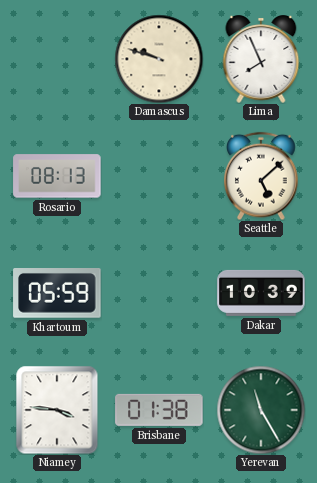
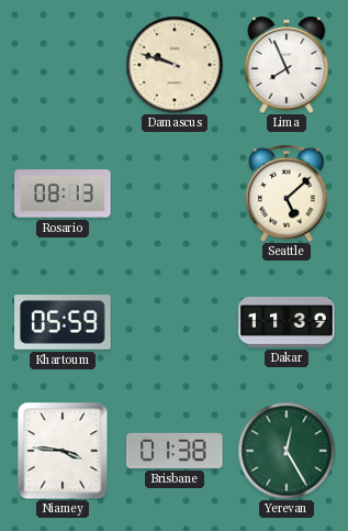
Dakar: 10:39 -> 11:39 (287, 322)
Yerevan: 11:25 -> 12:25 (287, 451)
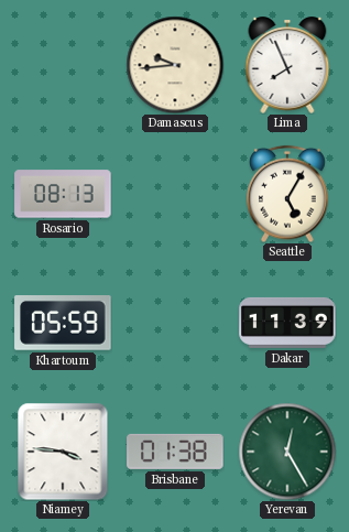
Damascus: 9:48 -> 9:44 (175, 65)
Seattle: 5:08 -> 5:05 (287, 194)
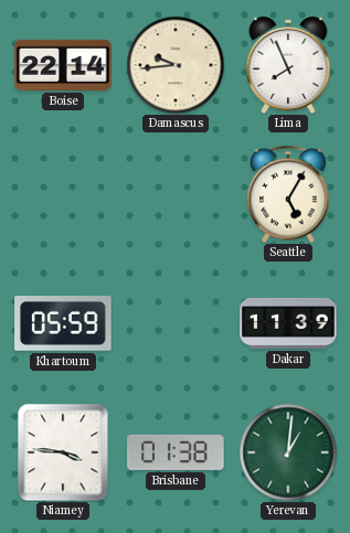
Boise: none -> 22:14 (63, 65)
Rosario: 08:13 -> none (63, 194)
Yerevan: 12:25 -> 1:01 (288, 452)
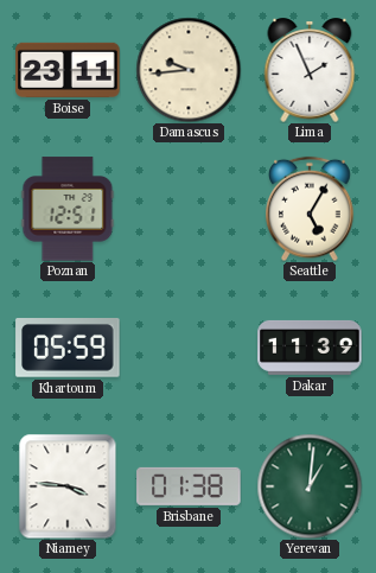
Boise: 22:14 -> 23:11 (68, 70)
Lima: 7:56 -> 1:56 (310, 71)
Poznan: none -> 12:51 (68, 209)
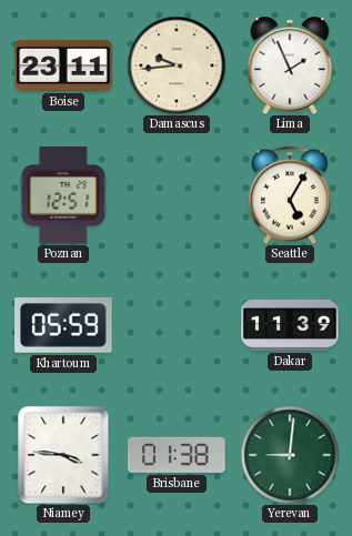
Yerevan: 1:01 -> 9:01 (290, 455)
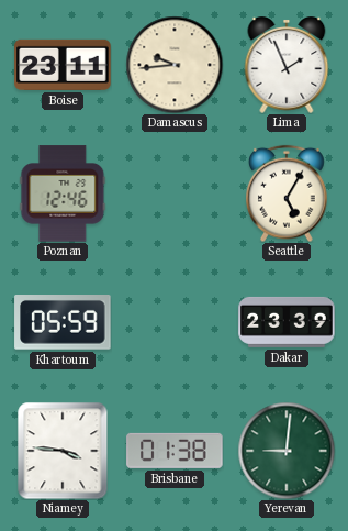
Poznan: 12:51 -> 12:46 (63, 193)
Dakar: 11:39 -> 23:39 (287, 322)
